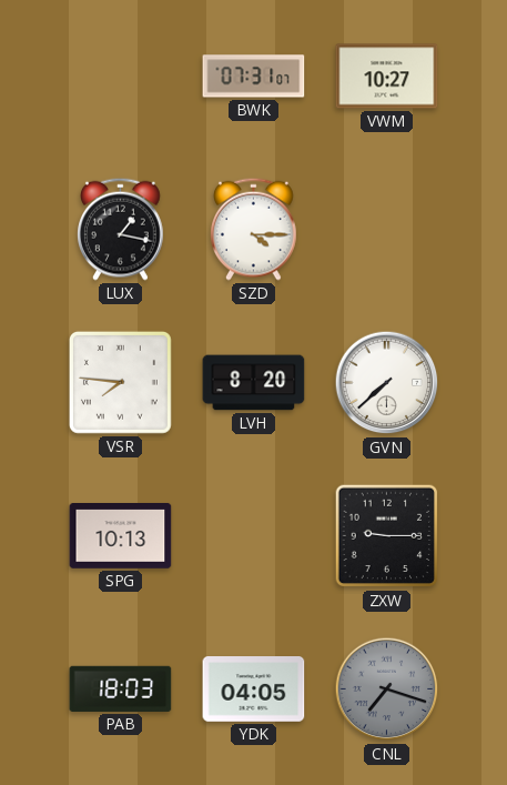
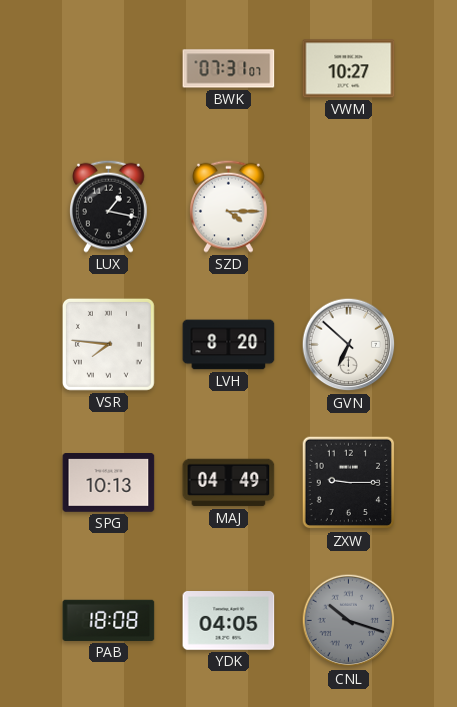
GVN: 7:38 -> 6:52 (349, 345)
MAJ: none -> 04:49 (229, 483)
PAB: 18:03 -> 18:08 (109, 620)
CNL: 7:18 -> 10:18 (349, 621)
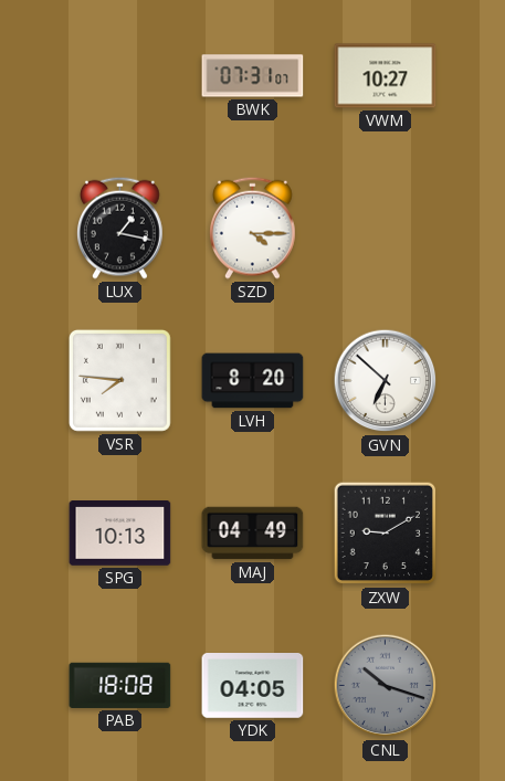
ZXW: 9:15 -> 9:10 (386, 534)
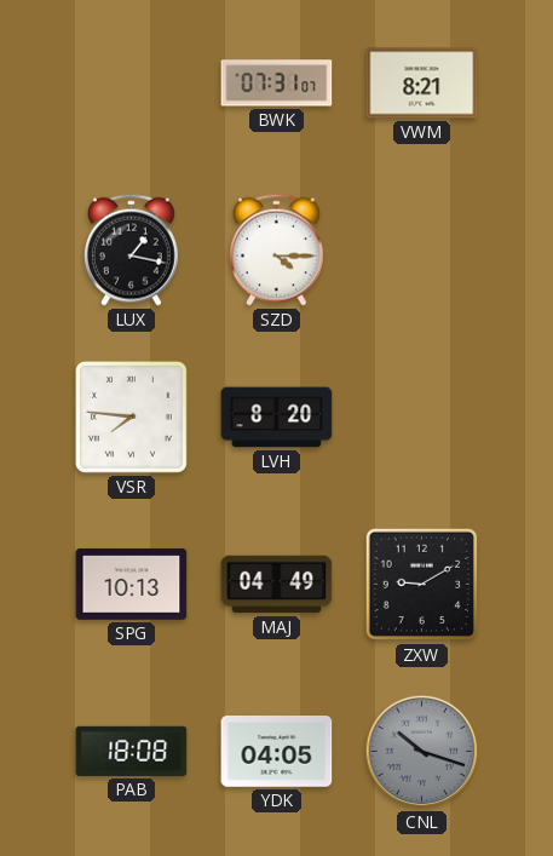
VWM: 10:27 -> 8:21 (422, 84)
GVN: 6:52 -> none (386, 381)
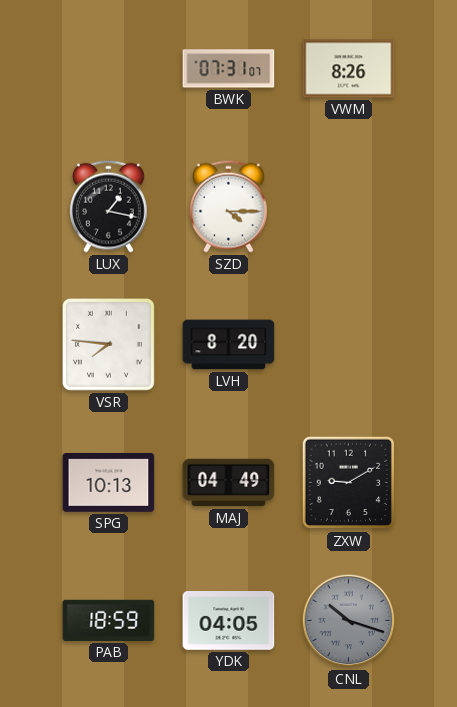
VWM: 8:21 -> 8:26 (349, 69)
PAB: 18:08 -> 18:59 (109, 620)
